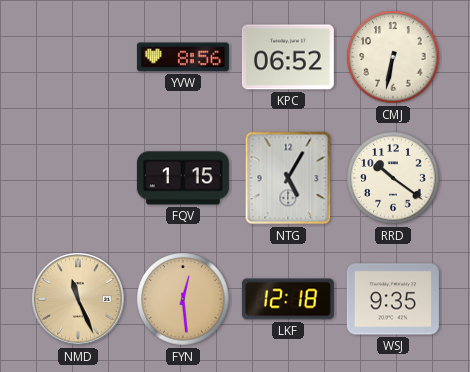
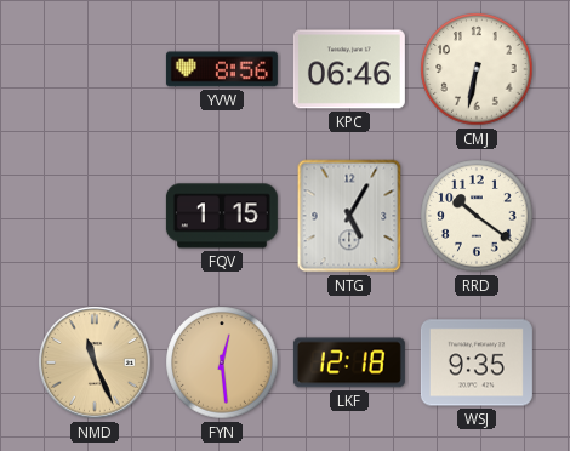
KPC: 06:52 -> 06:46 (349, 69)
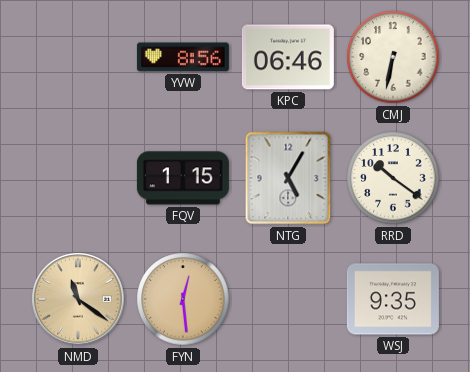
NMD: 11:26 -> 11:21 (78, 299)
LKF: 12:18 -> none (349, 362)
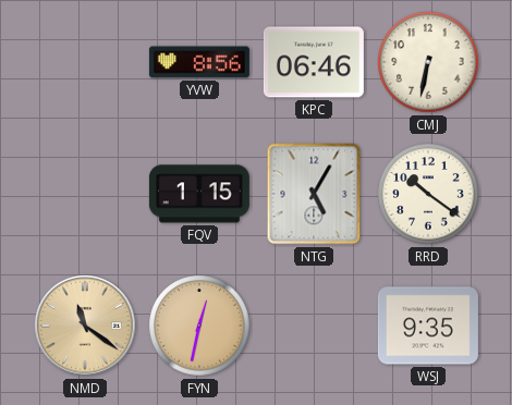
FYN: 12:29 -> 12:32 (199, 326)
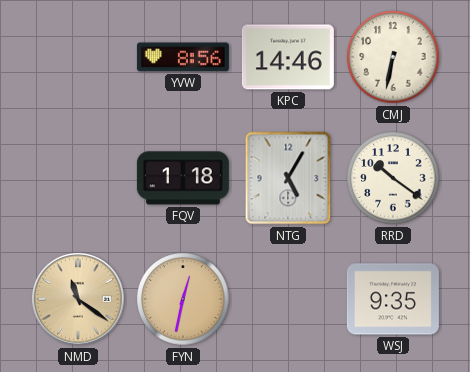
KPC: 06:46 -> 14:46 (288, 57)
FQV: 1:15 -> 1:18 (183, 178)
